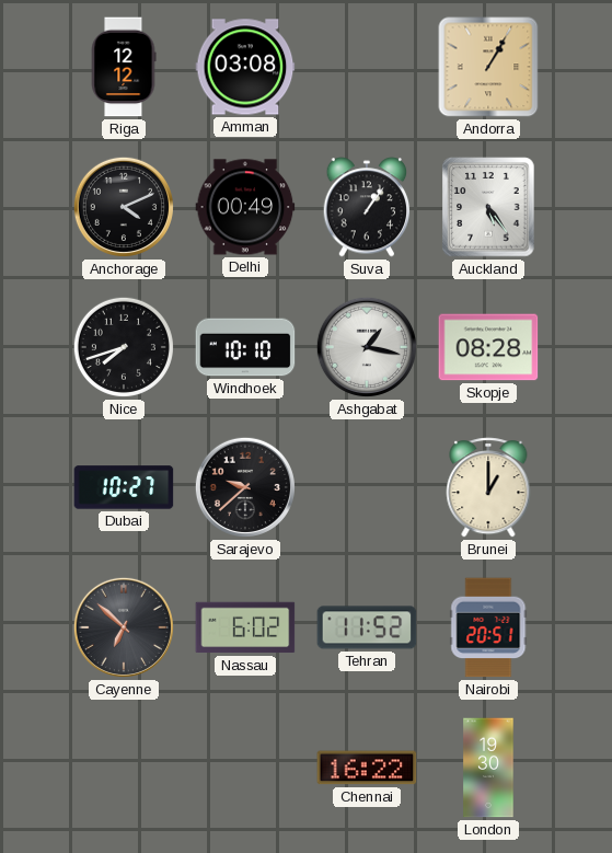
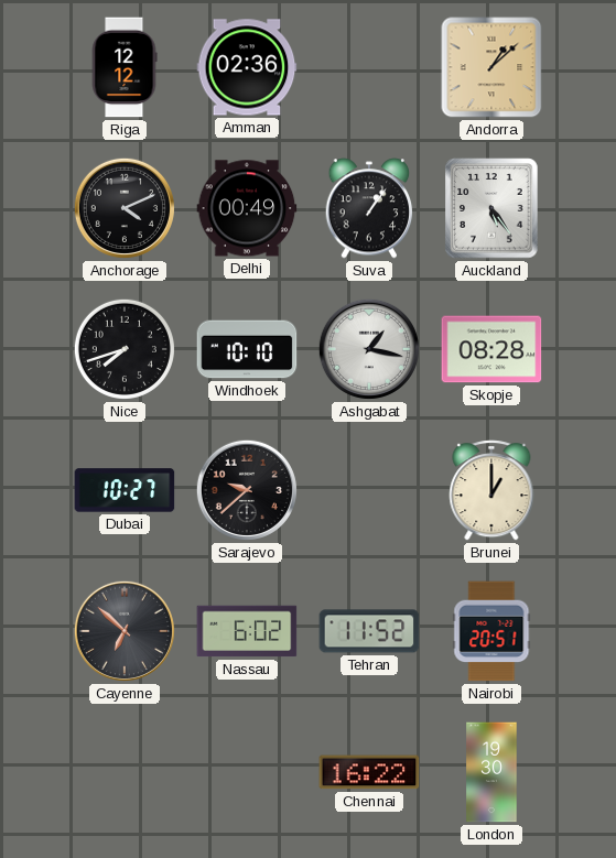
Amman: 03:08 -> 02:36 (247, 67)
Andorra: 1:05 -> 1:08 (491, 67)
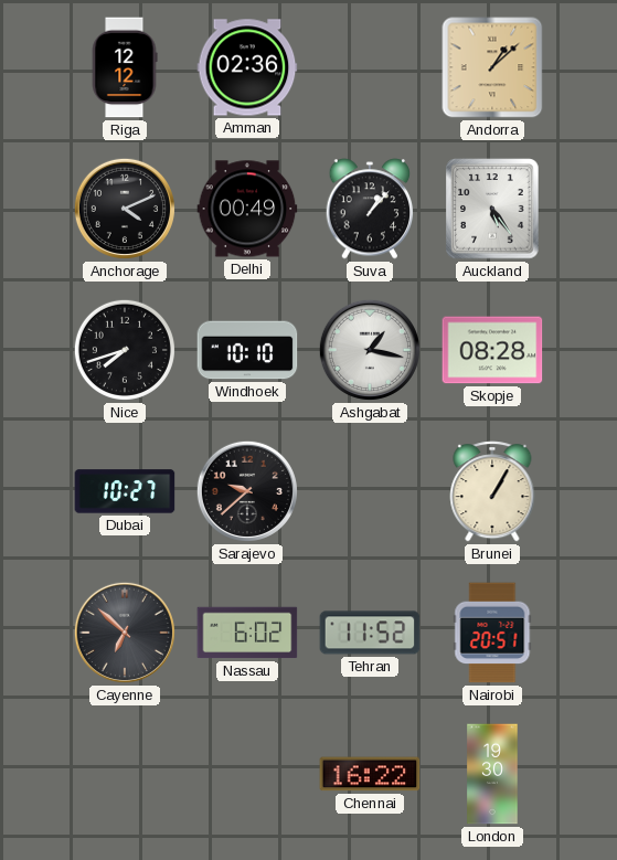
Suva: 1:06 -> 1:07 (370, 209)
Brunei: 1:00 -> 1:05 (492, 491)
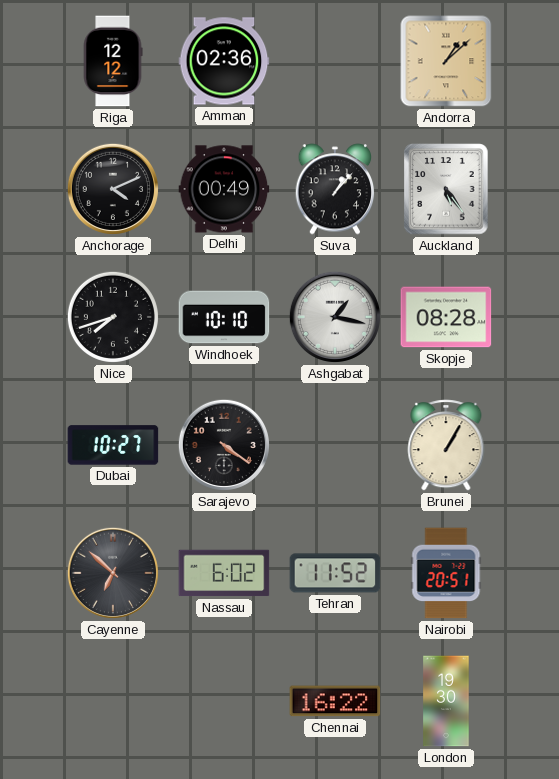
Sarajevo: 9:38 -> 4:21 (224, 445)
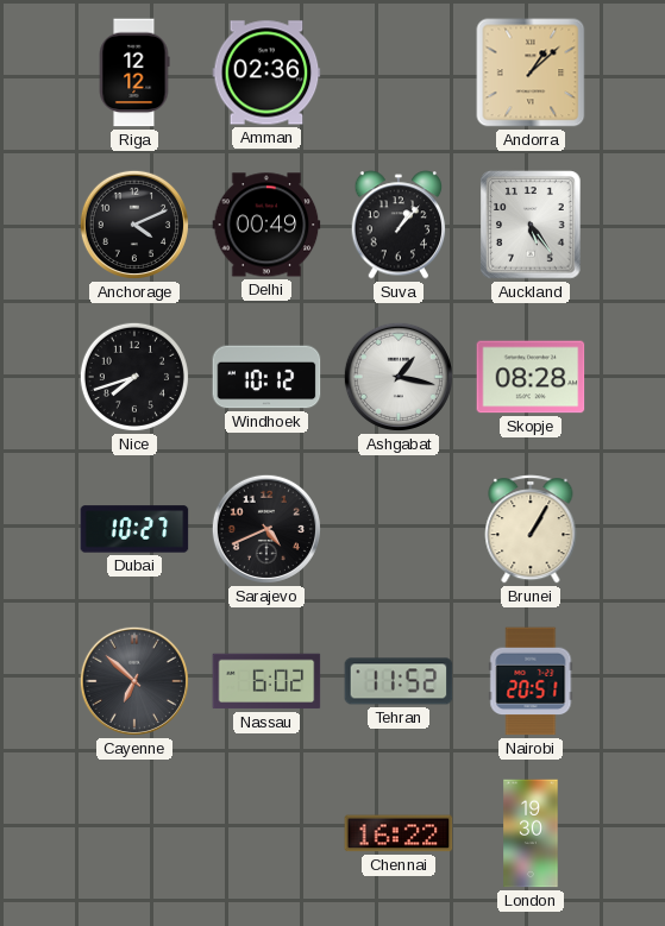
Windhoek: 10:10 -> 10:12 (266, 377)
Sarajevo: 4:21 -> 4:41 (266, 529)
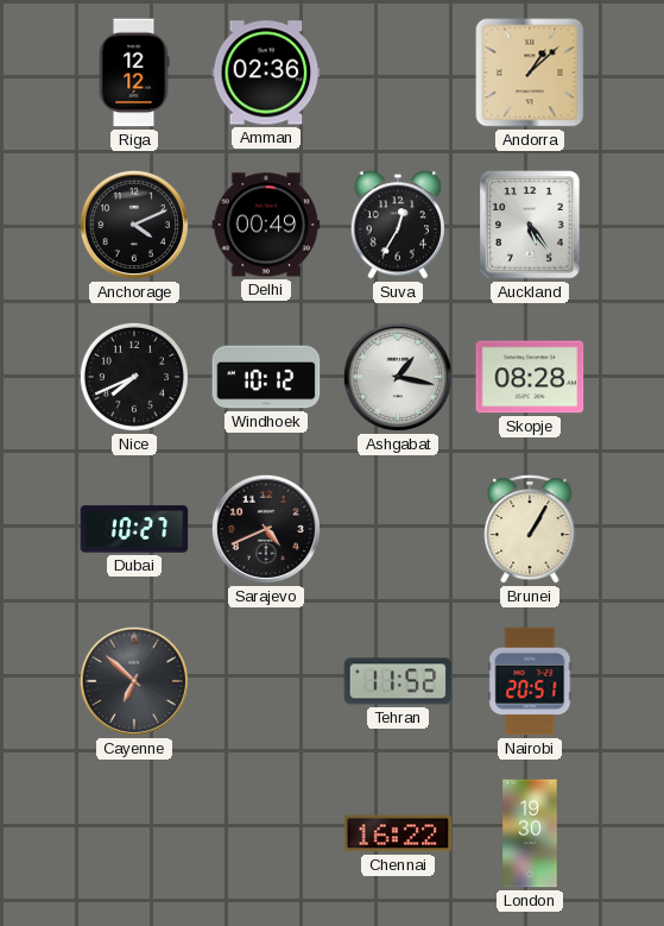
Suva: 1:07 -> 12:35 (398, 225)
Nice: 7:42 -> 7:41 (134, 377)
Nassau: 6:02 -> none (266, 681)
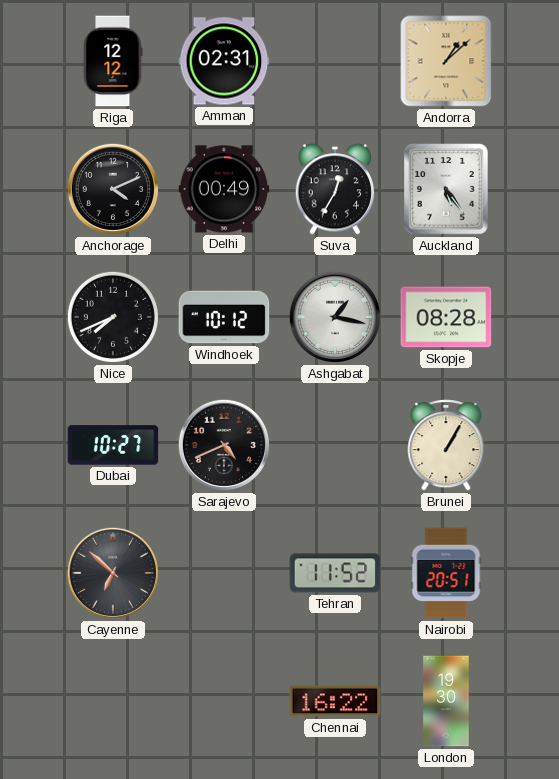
Amman: 02:36 -> 02:31 (224, 61)
